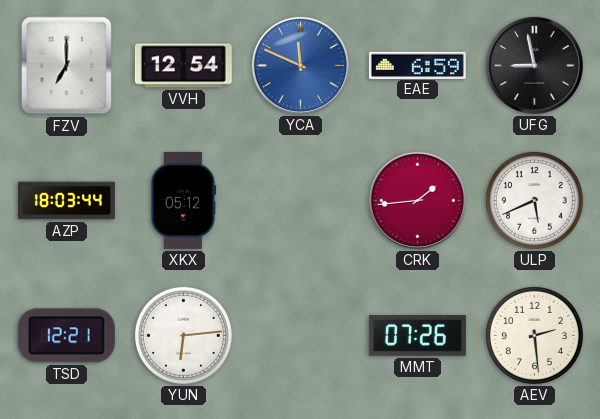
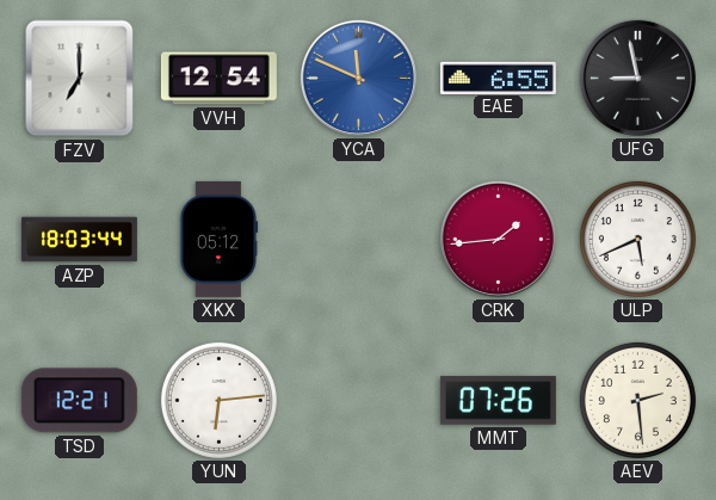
EAE: 6:59 -> 6:55 (498, 78)
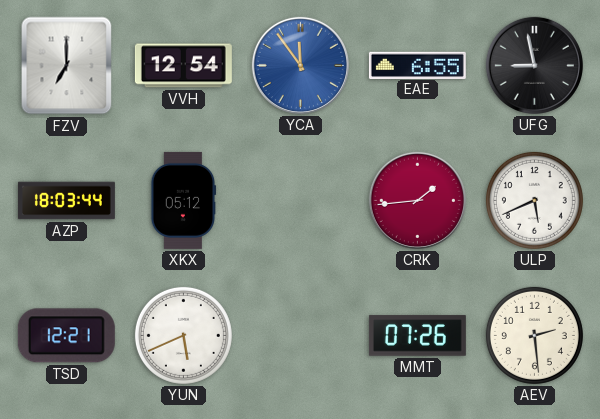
YCA: 11:49 -> 11:54 (300, 65)
YUN: 6:14 -> 5:41 (183, 335)
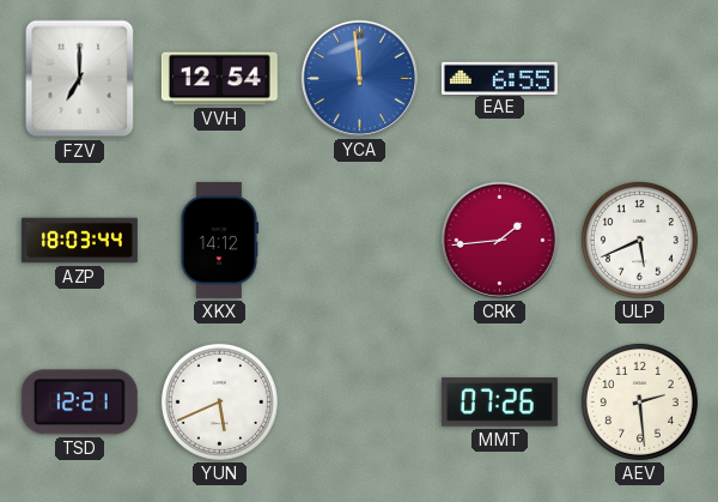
YCA: 11:54 -> 11:59 (359, 78)
UFG: 8:58 -> none (534, 65)
XKX: 05:12 -> 14:12 (219, 240)
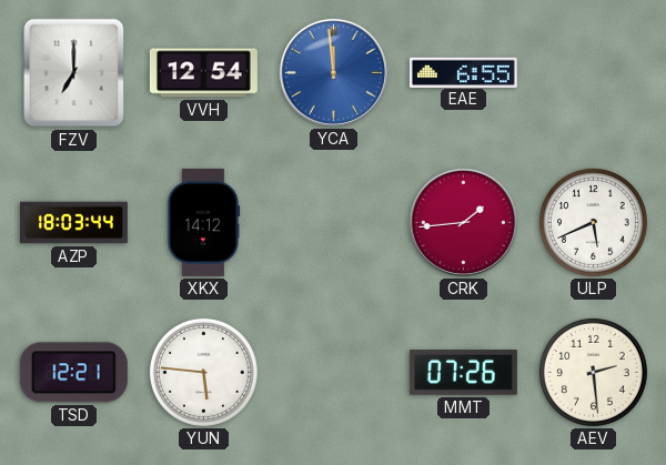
YUN: 5:41 -> 5:46 (203, 372)
